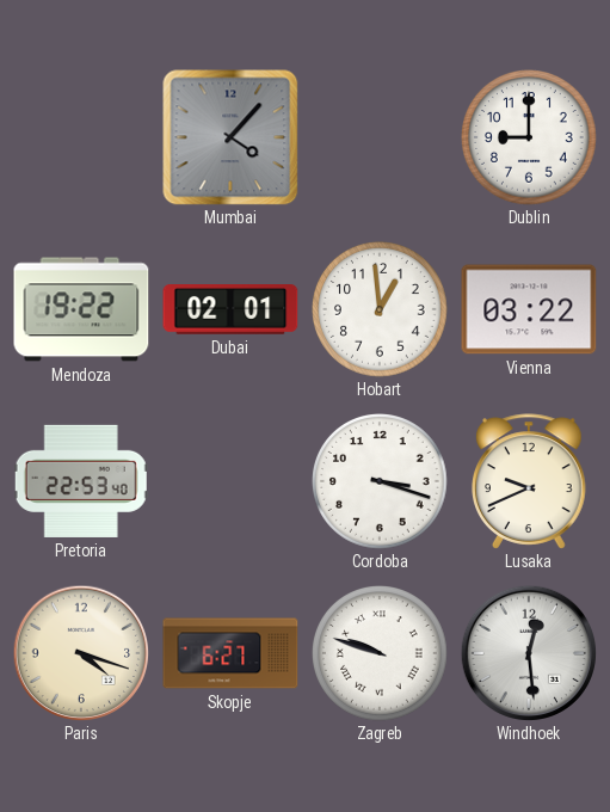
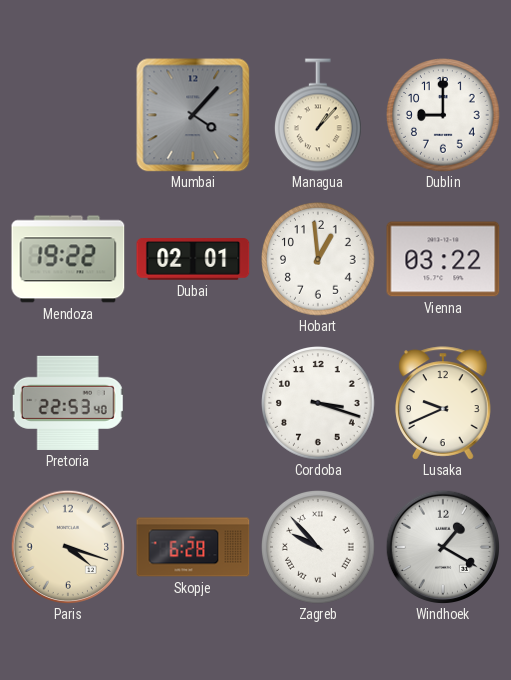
Managua: none -> 1:07 (318, 115)
Skopje: 6:27 -> 6:28 (193, 547)
Zagreb: 9:48 -> 9:53 (319, 548)
Windhoek: 12:29 -> 1:20 (442, 546)
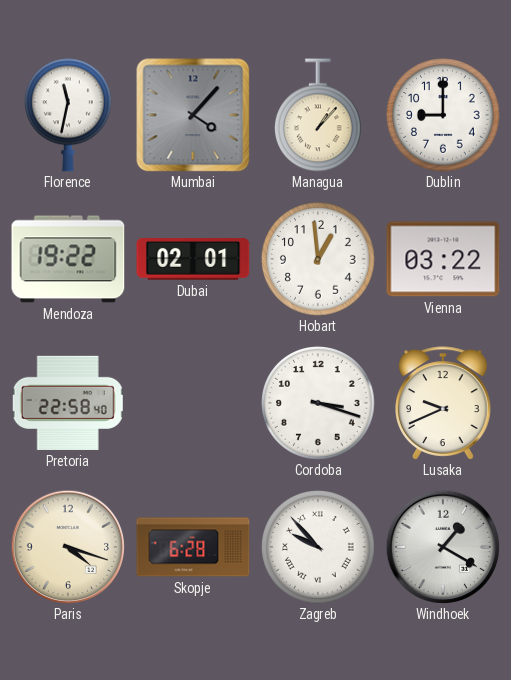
Florence: none -> 11:32 (68, 115)
Pretoria: 22:53 -> 22:58 (68, 403)
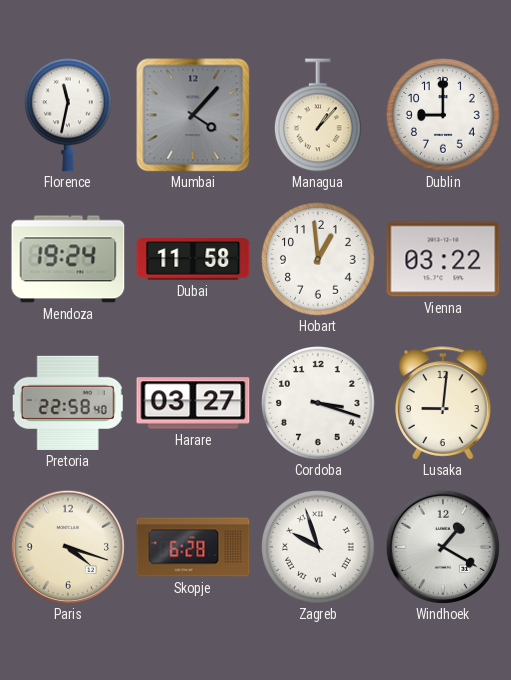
Mendoza: 19:22 -> 19:24 (68, 259)
Dubai: 02:01 -> 11:58 (193, 260)
Harare: none -> 03:27 (193, 403)
Lusaka: 9:41 -> 9:01 (444, 403)
Zagreb: 9:53 -> 9:57 (319, 548)
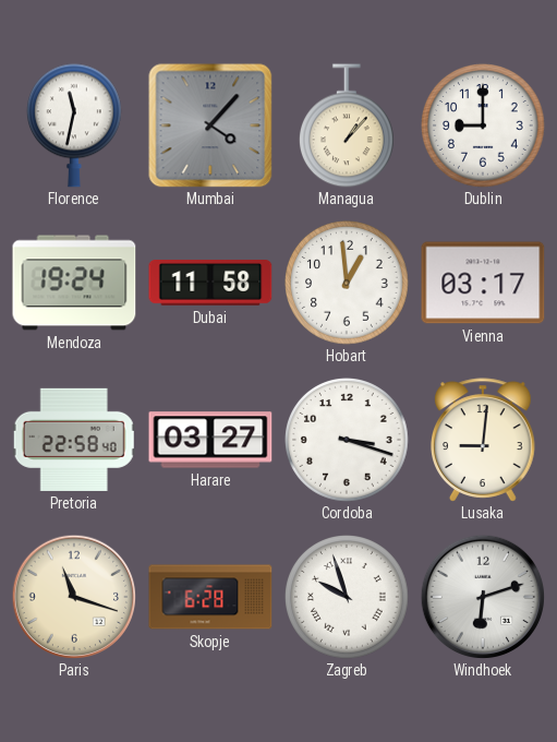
Vienna: 03:22 -> 03:17 (483, 283)
Paris: 4:18 -> 11:18 (73, 596)
Windhoek: 1:20 -> 6:12 (482, 596)
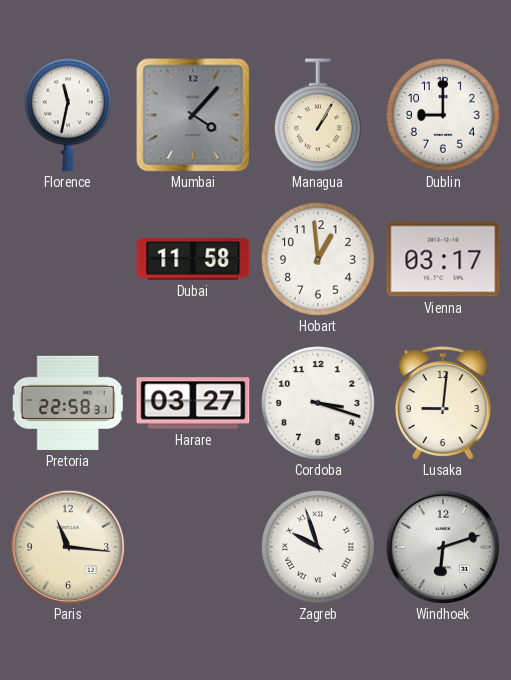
Managua: 1:07 -> 1:05 (318, 115)
Mendoza: 19:24 -> none (74, 283)
Pretoria: 22:58:40 -> 22:58:31 (68, 403)
Paris: 11:18 -> 11:16 (67, 546)
Skopje: 6:28 -> none (210, 597)
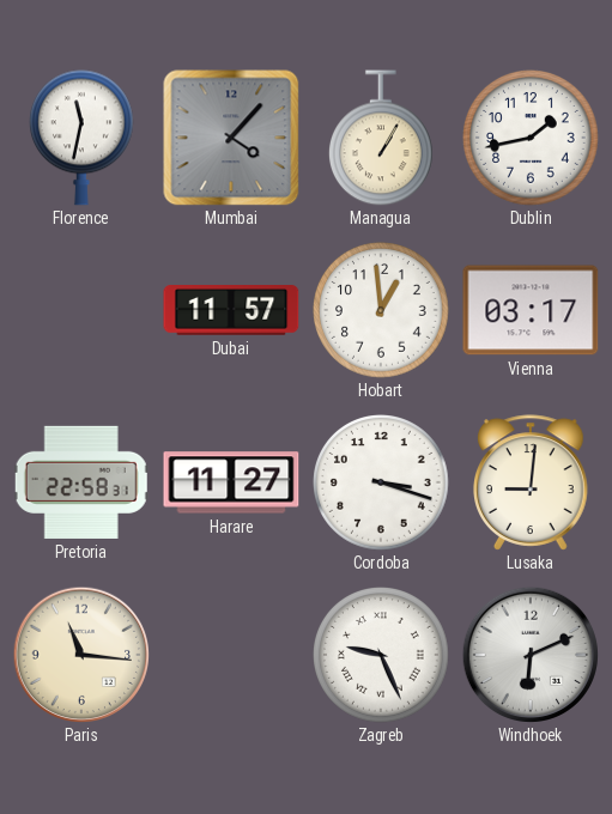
Dublin: 9:00 -> 1:43 (532, 139)
Dubai: 11:58 -> 11:57 (231, 311)
Harare: 03:27 -> 11:27 (231, 482)
Zagreb: 9:57 -> 9:26 (382, 656)
Windhoek: 6:12 -> 6:11 (529, 654)
